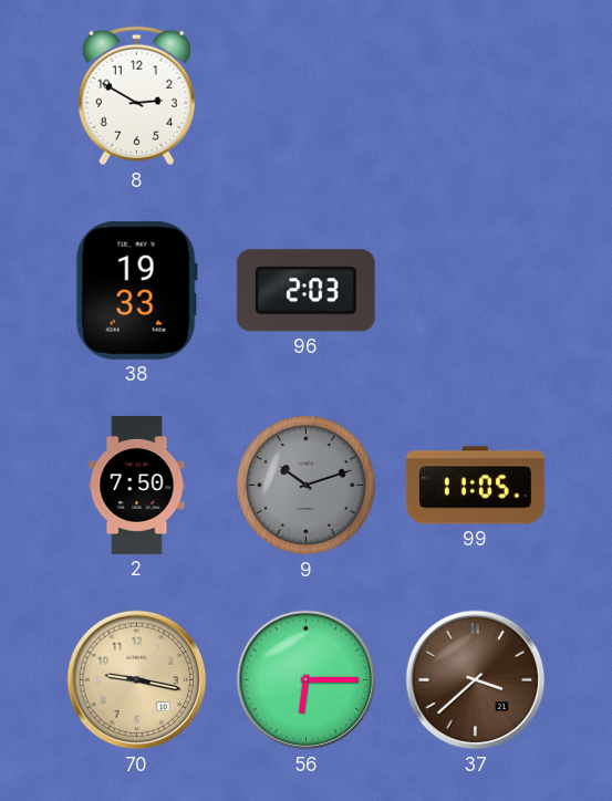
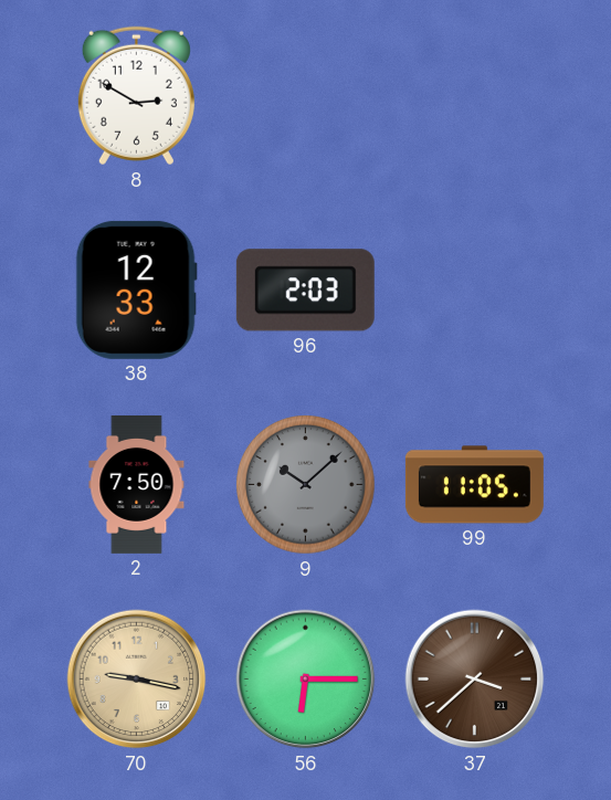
38: 19:33 -> 12:33 (136, 290)
9: 10:12 -> 10:08 (306, 485)
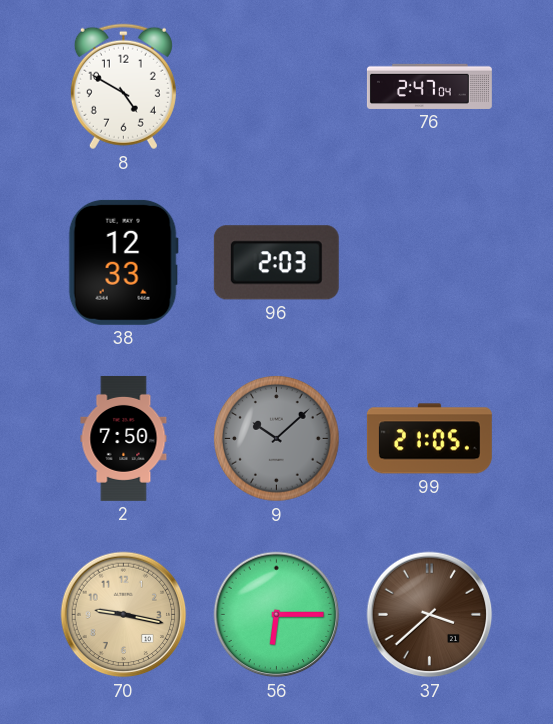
8: 2:50 -> 4:50 (123, 87)
76: none -> 2:47 (429, 86)
99: 11:05 -> 21:05 (429, 439)
